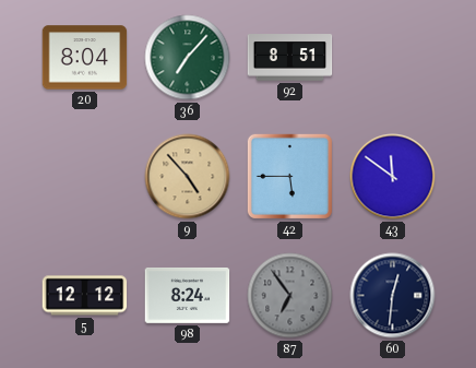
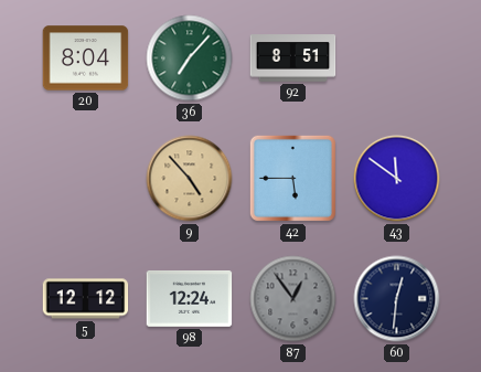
98: 8:24 -> 12:24 (190, 299)
87: 6:54 -> 12:54 (293, 299)
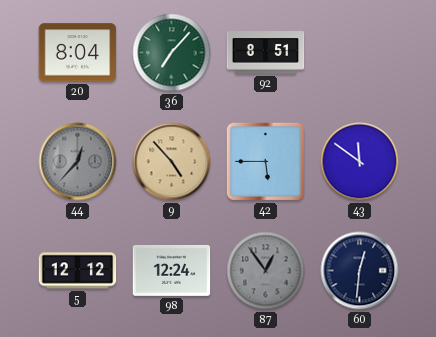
44: none -> 12:37 (78, 162)
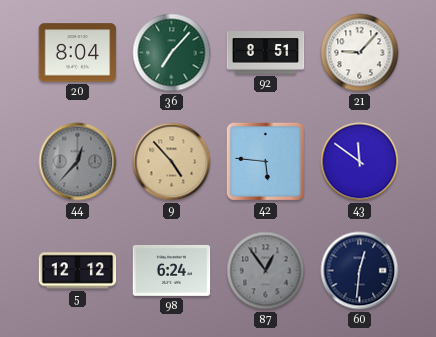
21: none -> 9:07 (360, 53)
42: 5:45 -> 5:46 (265, 161)
98: 12:24 -> 6:24 (172, 271)
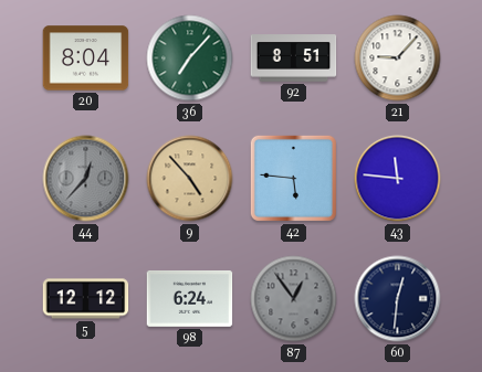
43: 11:51 -> 11:46 (398, 179)
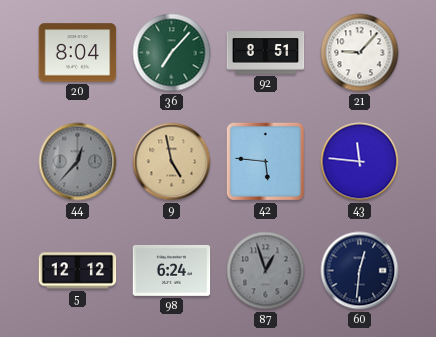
9: 4:53 -> 4:58 (172, 162)
87: 12:54 -> 12:57 (266, 271)
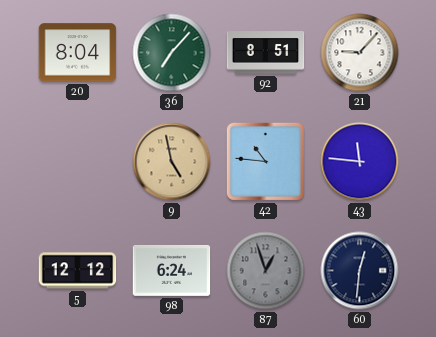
44: 12:37 -> none (78, 162)
42: 5:46 -> 10:46 (265, 161)
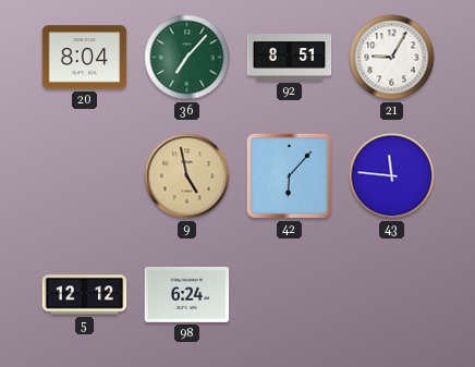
21: 9:07 -> 9:05 (392, 58)
42: 10:46 -> 6:07 (289, 175)
87: 12:57 -> none (266, 271)
60: 12:31 -> none (360, 271)
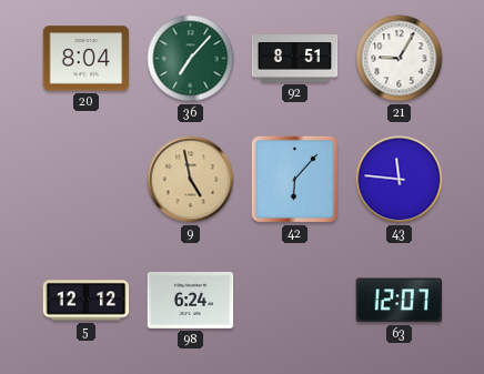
63: none -> 12:07 (400, 301)
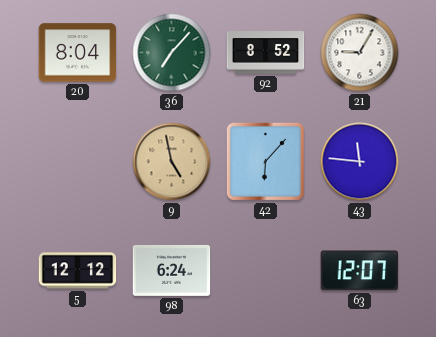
92: 8:51 -> 8:52 (266, 53)
